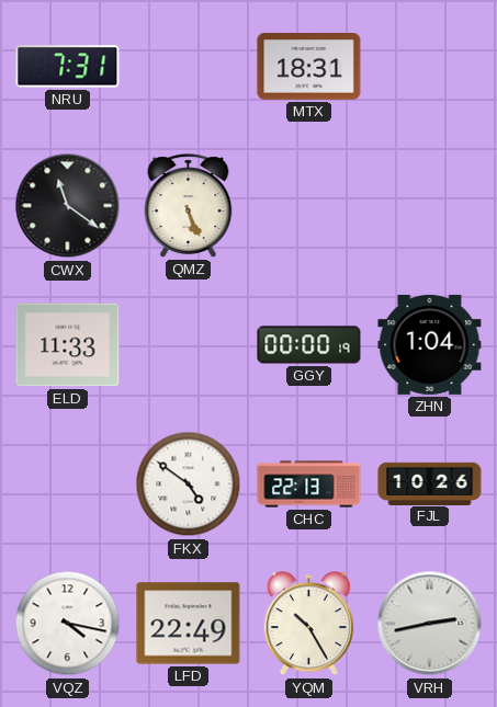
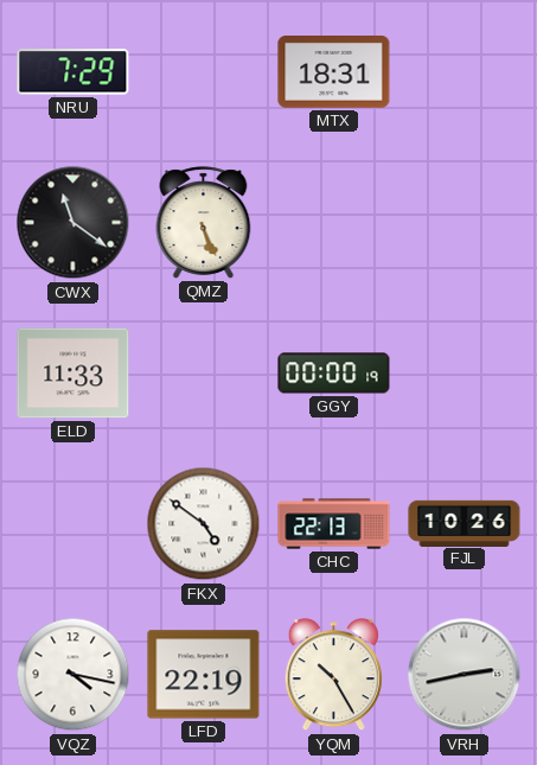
NRU: 7:31 -> 7:29 (73, 72)
ZHN: 1:04 -> none (430, 344)
LFD: 22:49 -> 22:19 (204, 675)
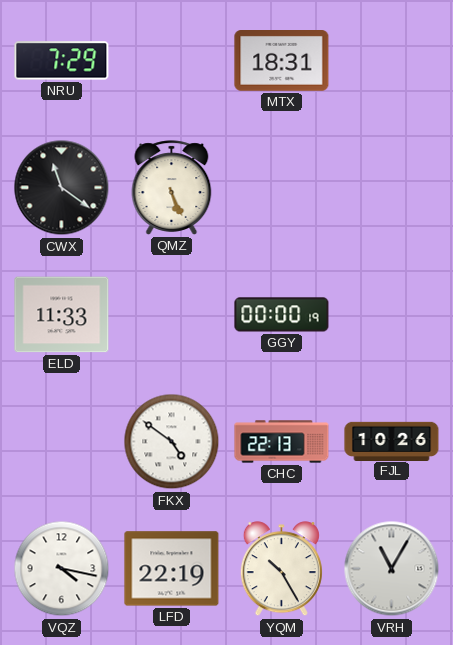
VRH: 2:43 -> 11:05 (392, 569)
